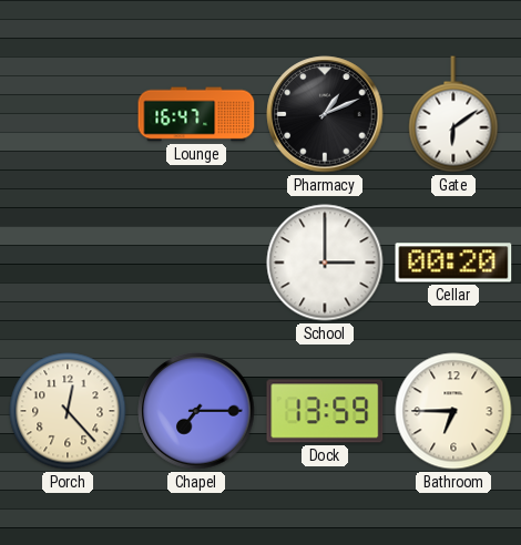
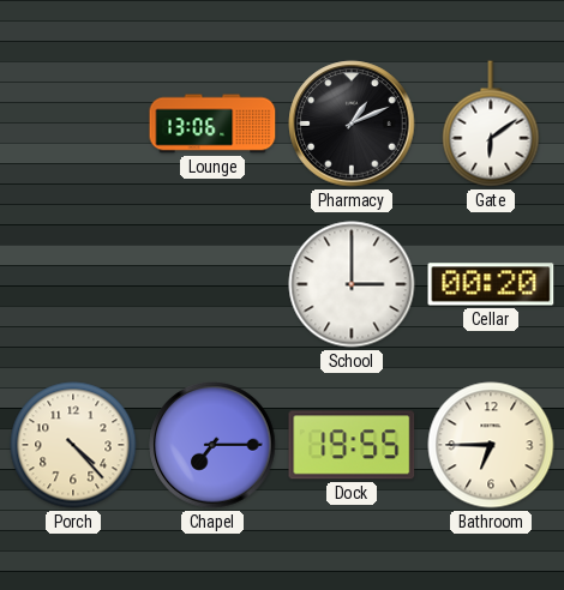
Lounge: 16:47 -> 13:06 (212, 124)
Porch: 12:23 -> 4:23 (73, 445)
Dock: 13:59 -> 19:55 (352, 445)
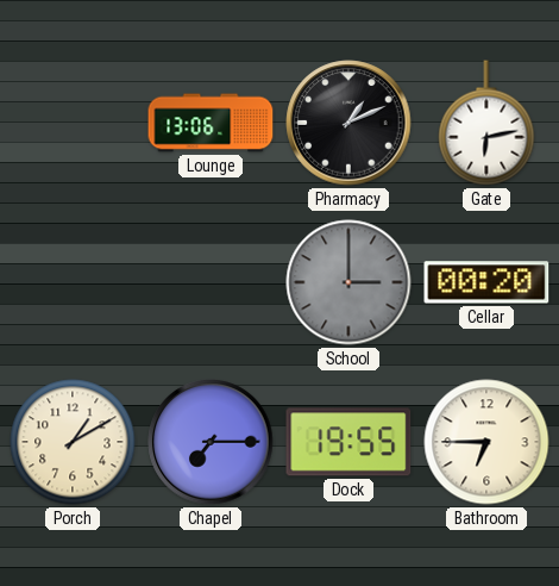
Gate: 6:09 -> 6:13 (486, 123)
School dial: white -> grey (348, 282)
Porch: 4:23 -> 1:10 (73, 442)
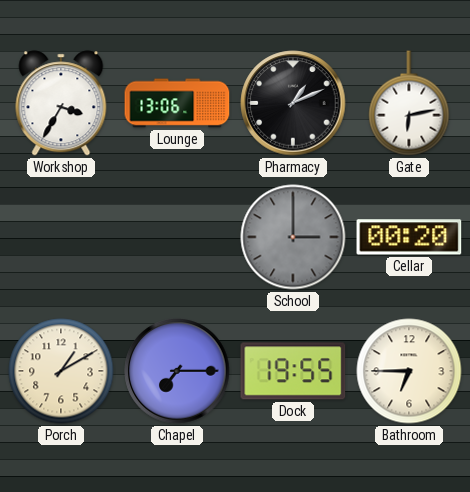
Workshop: none -> 3:35 (61, 103)
